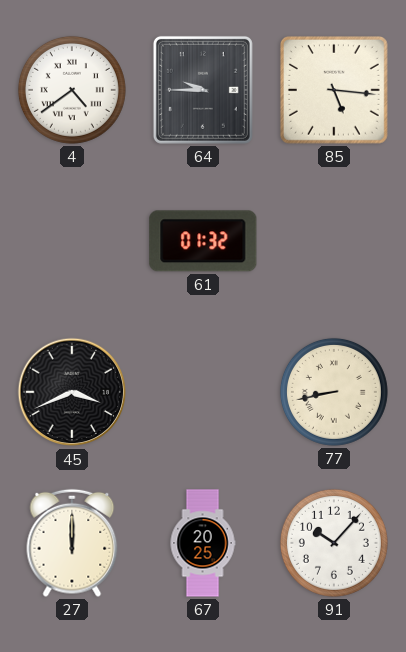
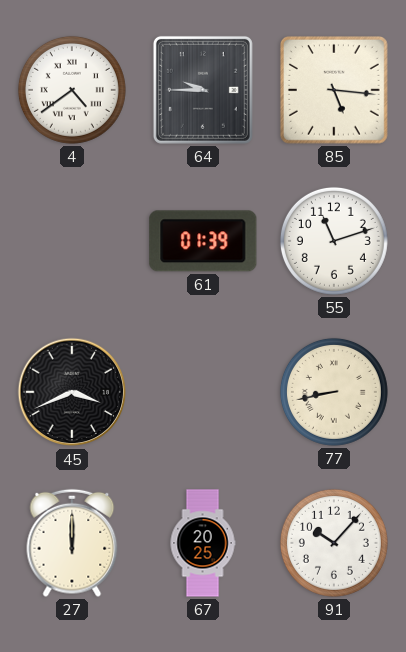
61: 01:32 -> 01:39 (203, 241)
55: none -> 11:12 (334, 241)
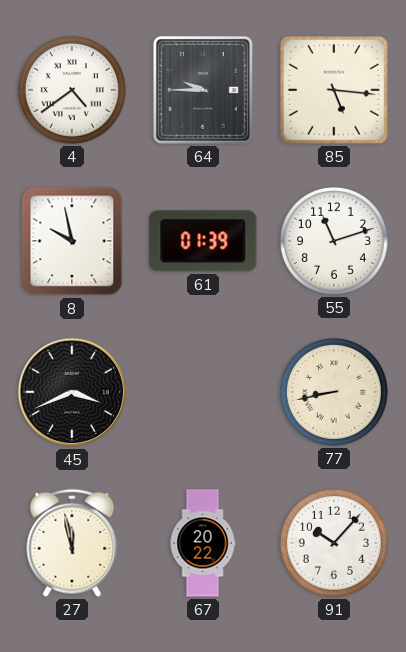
8: none -> 9:58 (72, 241)
27: 12:00 -> 11:58 (72, 543)
67: 20:25 -> 20:22 (203, 543)
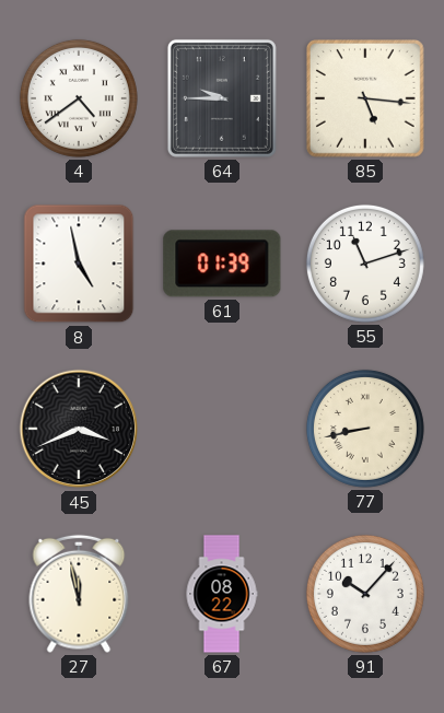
8: 9:58 -> 4:58 (79, 264)
67: 20:22 -> 08:22 (222, 594)
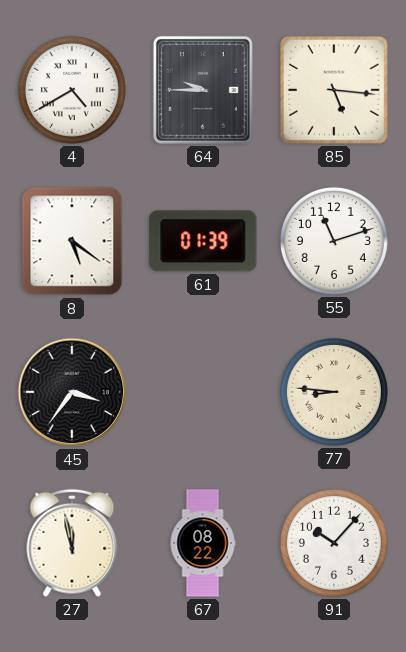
4: 4:39 -> 4:40 (72, 90)
8: 4:58 -> 5:21 (72, 241)
45: 3:41 -> 3:36 (72, 392)
77: 8:43 -> 8:46 (334, 392)
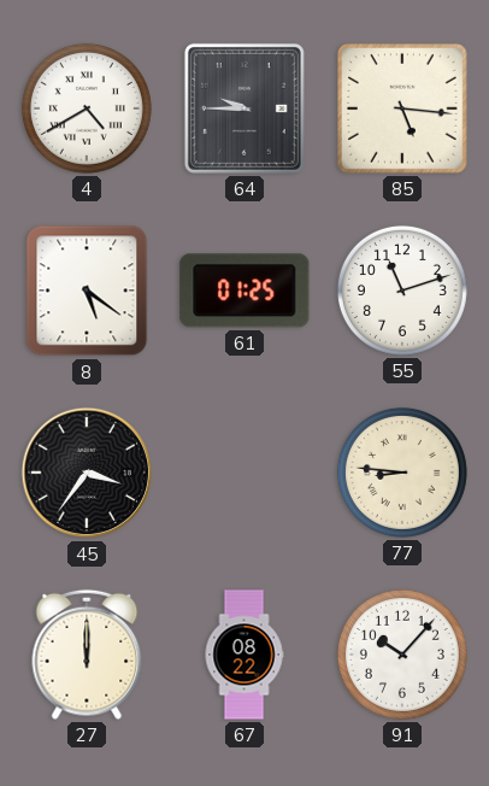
61: 01:39 -> 01:25 (244, 291)
27: 11:58 -> 12:00 (87, 655)
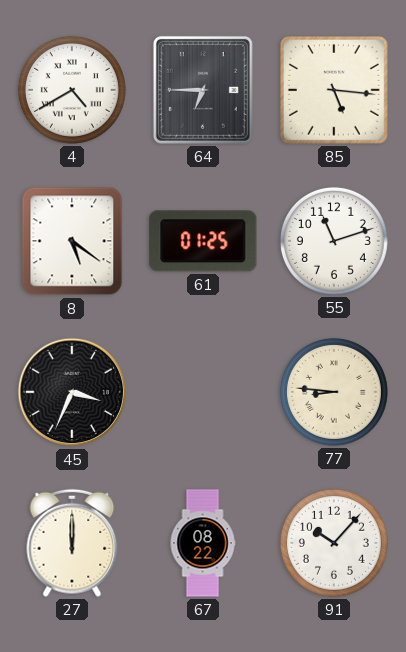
64: 9:45 -> 6:45 (203, 90)
45: 3:36 -> 3:34 (72, 392)
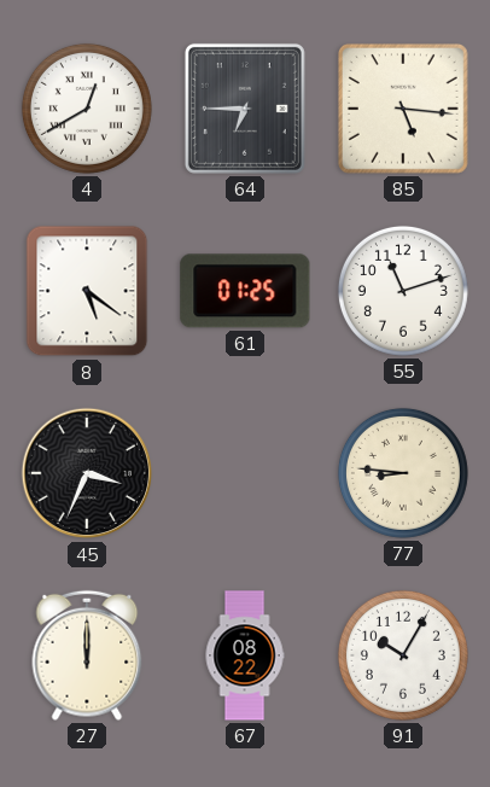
4: 4:40 -> 12:40 (87, 109)
91: 10:07 -> 10:05 (403, 655)
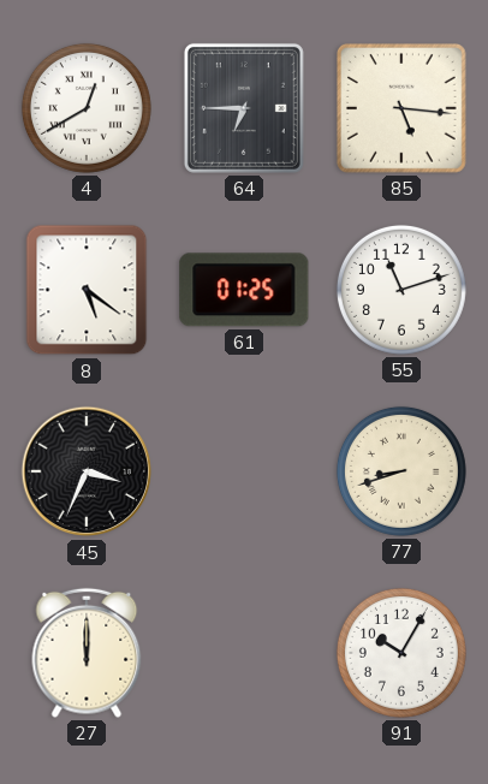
77: 8:46 -> 8:42 (401, 471)
67: 08:22 -> none (245, 655)
